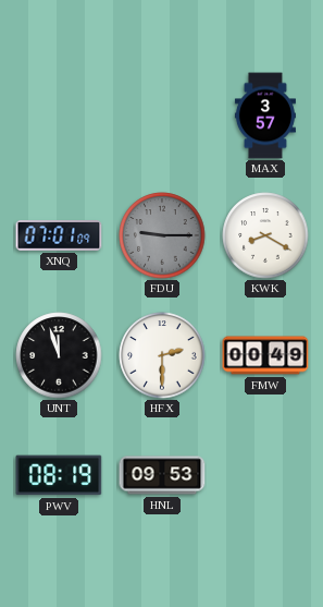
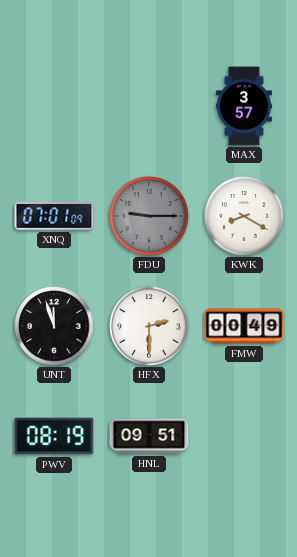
HNL: 09:53 -> 09:51 (149, 436)
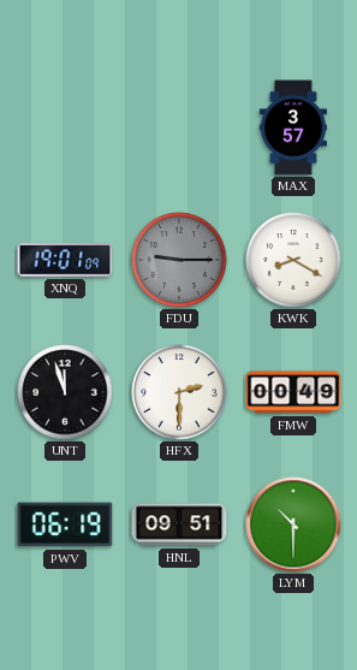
XNQ: 07:01 -> 19:01 (65, 261)
PWV: 08:19 -> 06:19 (65, 524)
LYM: none -> 10:30 (293, 524)
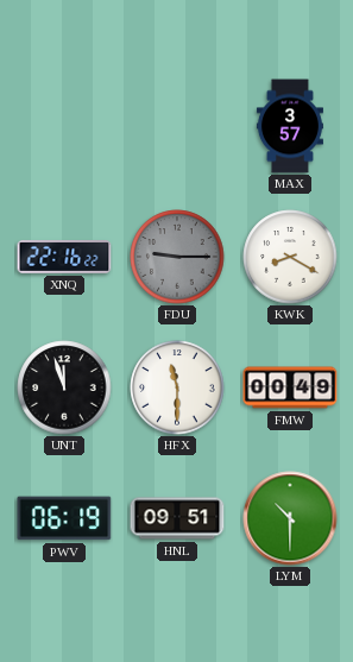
XNQ: 19:01 -> 22:16 (64, 258)
HFX: 2:30 -> 11:30 (177, 387)
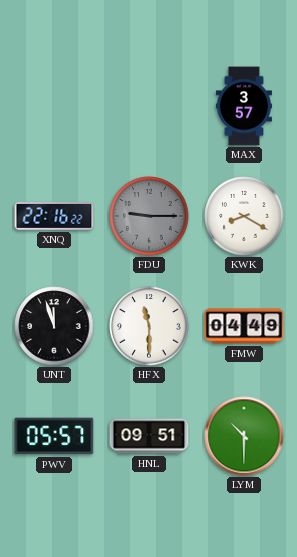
FMW: 00:49 -> 04:49 (244, 326)
PWV: 06:19 -> 05:57 (54, 436)
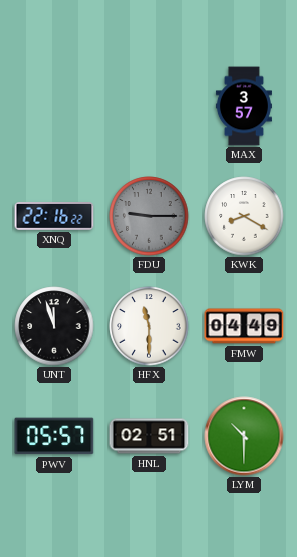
HNL: 09:51 -> 02:51 (149, 436)
